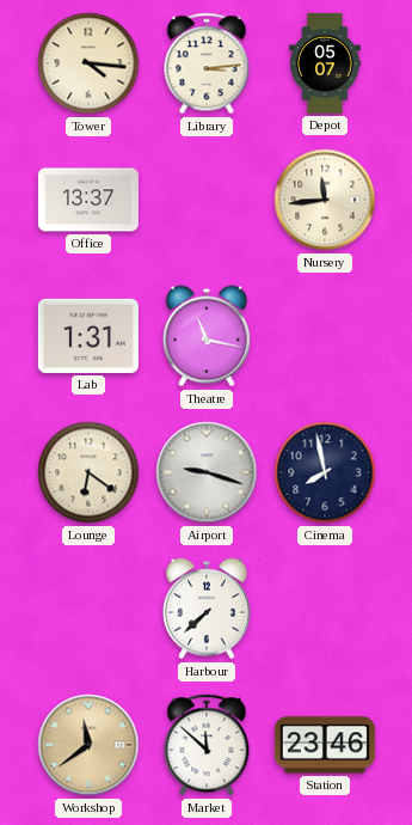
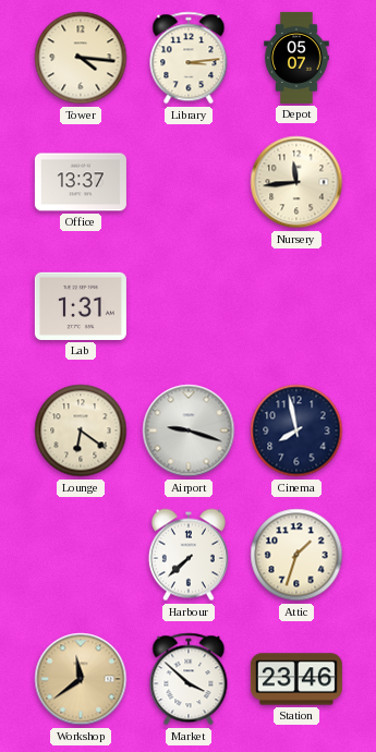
Theatre: 11:17 -> none (207, 336)
Attic: none -> 1:33 (296, 555)
Market: 11:52 -> 3:52 (189, 679)
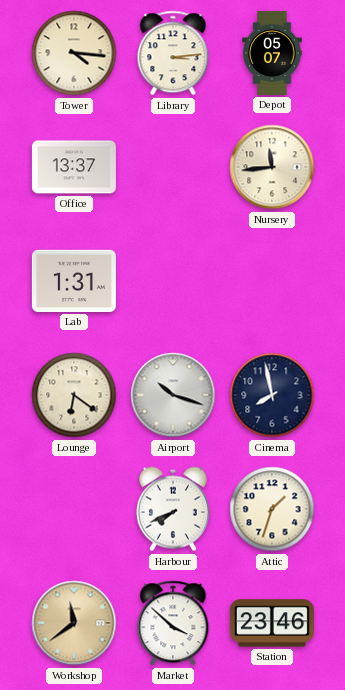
Airport: 9:18 -> 10:18 (173, 395)
Harbour: 7:38 -> 7:41 (173, 509)
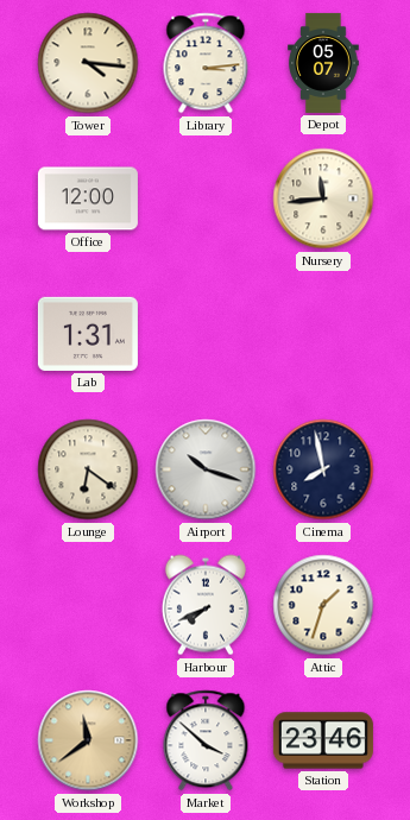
Office: 13:37 -> 12:00 (88, 198)
